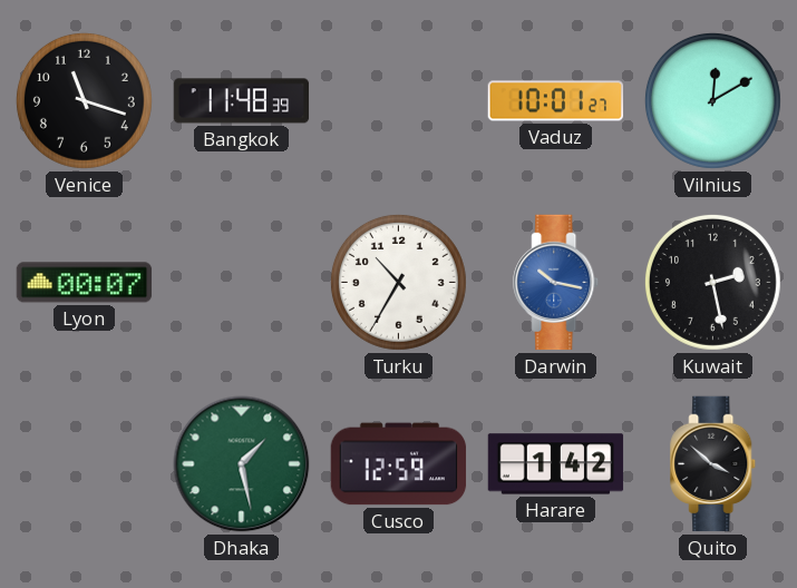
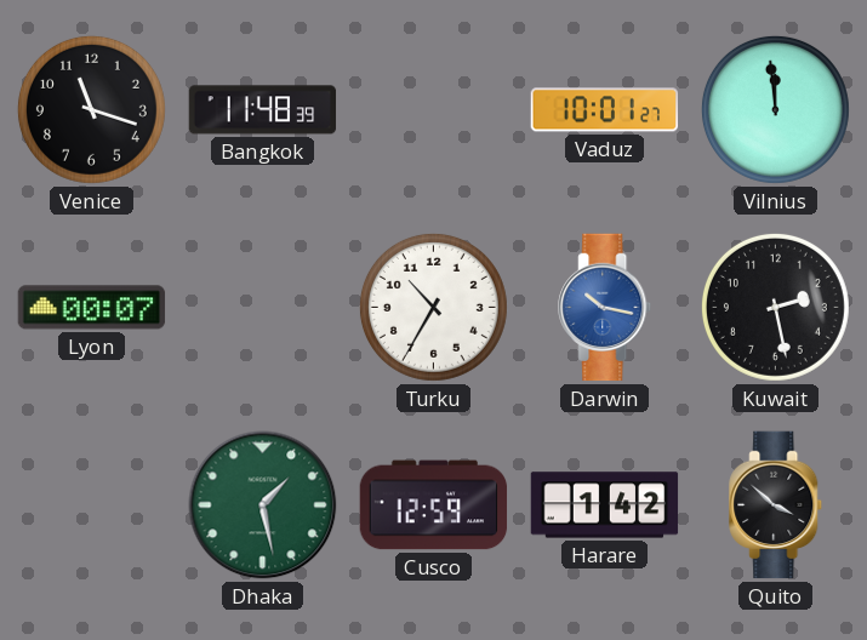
Vilnius: 12:10 -> 11:59 (775, 109)
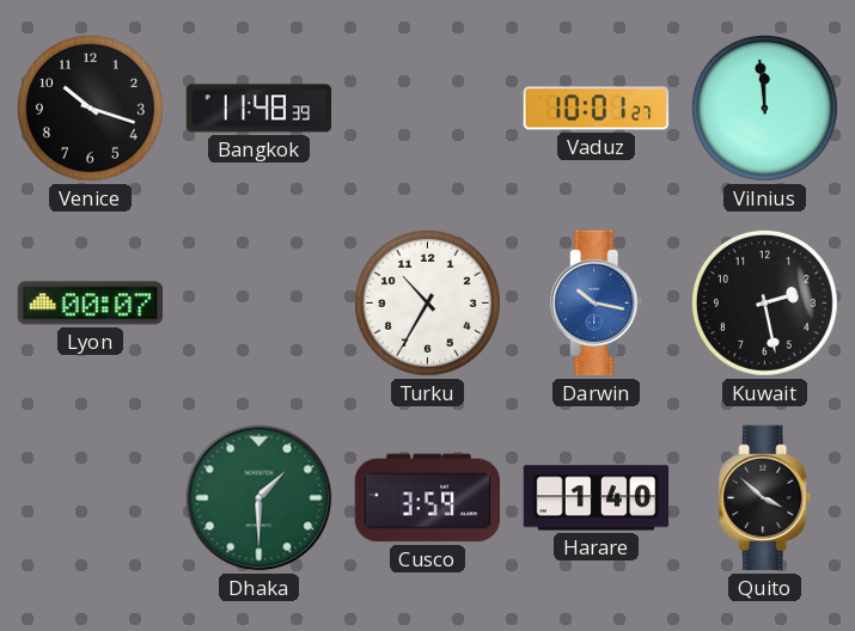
Venice: 11:18 -> 10:18 (90, 108)
Dhaka: 1:28 -> 1:30 (259, 498)
Cusco: 12:59 -> 3:59 (428, 498)
Harare: 1:42 -> 1:40 (597, 498)
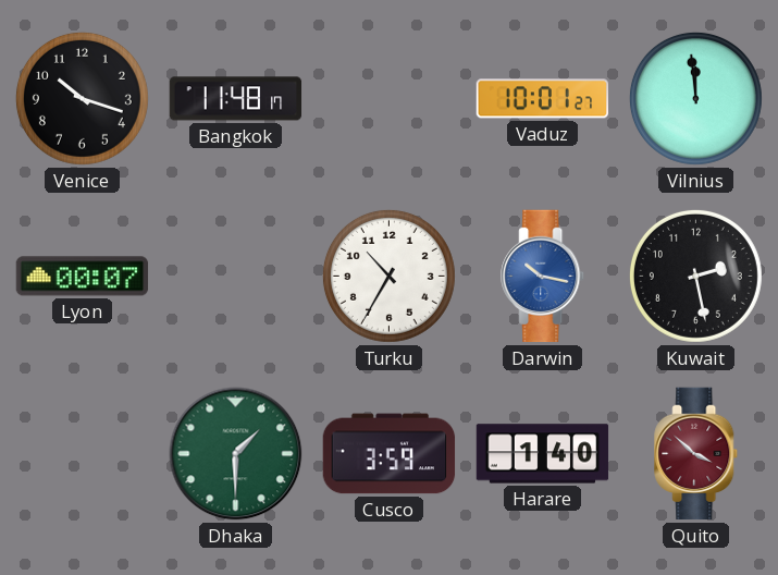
Bangkok: 11:48:39 -> 11:48:17 (236, 99)
Quito dial: black -> burgundy (696, 454)
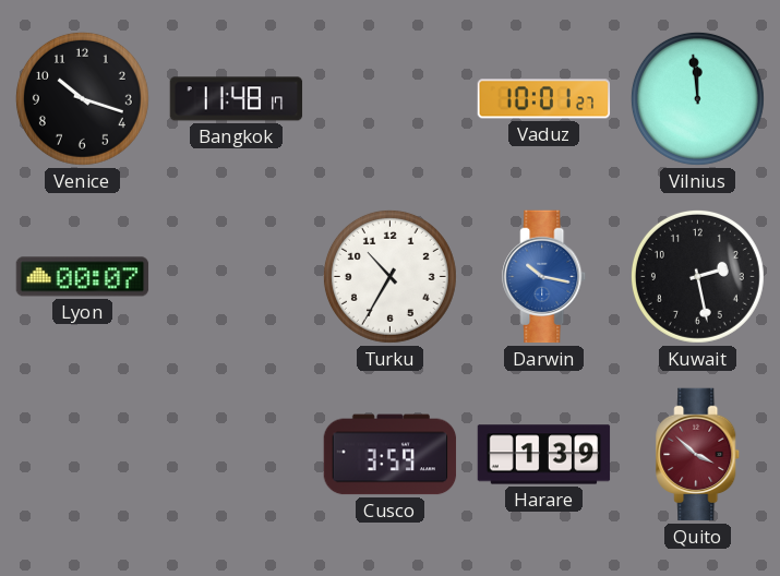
Dhaka: 1:30 -> none (236, 454)
Harare: 1:40 -> 1:39 (544, 455)
